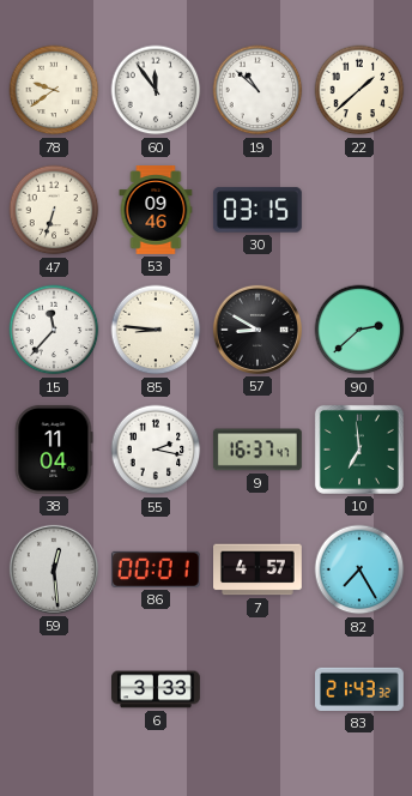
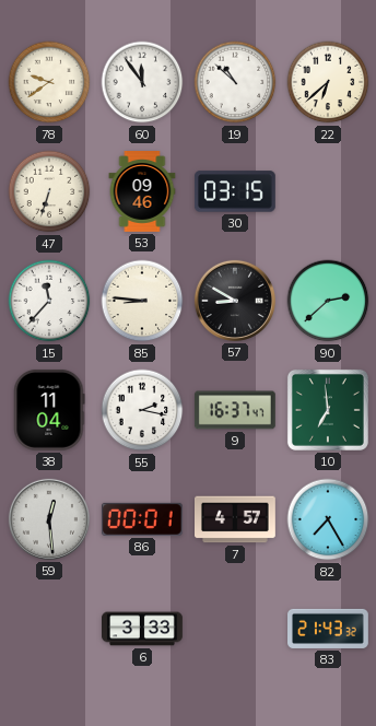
22: 1:38 -> 6:38 (328, 82)
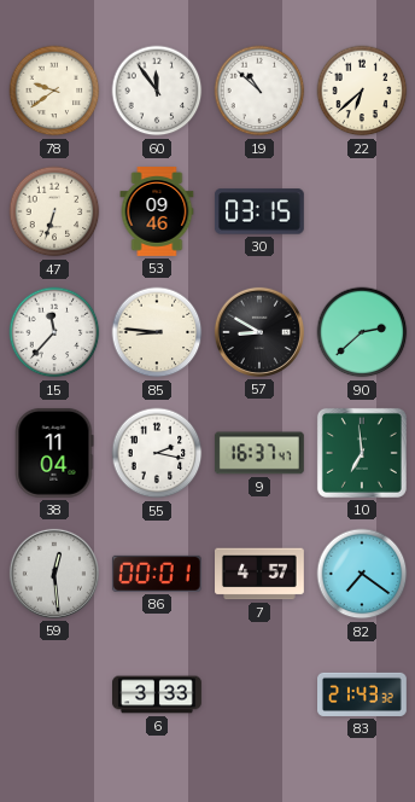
82: 7:25 -> 7:21 (362, 574)
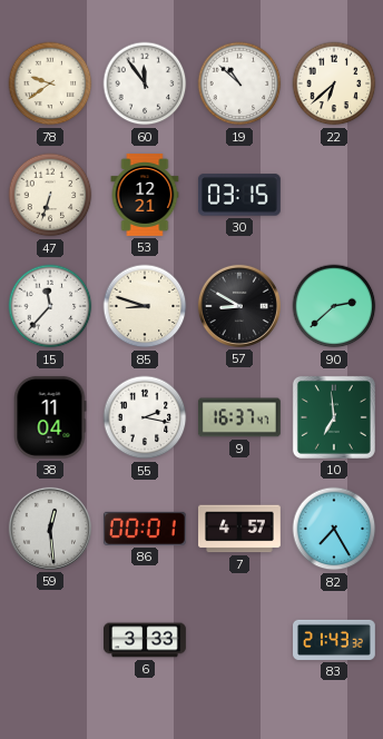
53: 09:46 -> 12:21 (145, 196)
85: 8:46 -> 8:48 (145, 306)
82: 7:21 -> 7:25 (334, 529)
